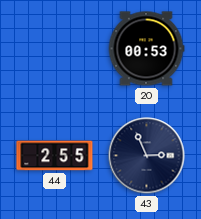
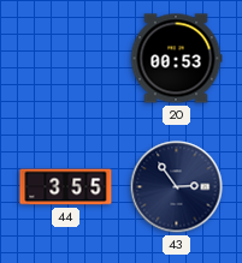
44: 2:55 -> 3:55 (66, 187)
43: 2:56 -> 2:54 (177, 187)
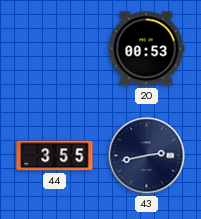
43: 2:54 -> 2:43 (147, 156)
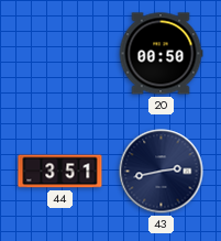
20: 00:53 -> 00:50 (161, 54)
44: 3:55 -> 3:51 (60, 172)
